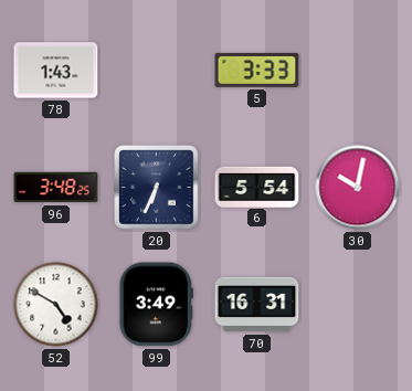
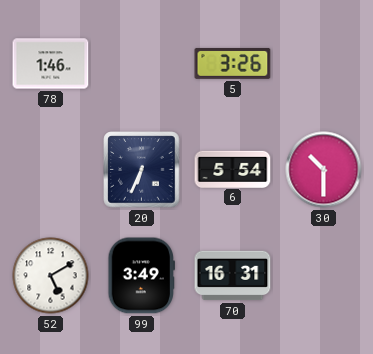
78: 1:43 -> 1:46 (51, 64)
5: 3:33 -> 3:26 (233, 63)
96: 3:48 -> none (56, 188)
30: 10:02 -> 10:30 (324, 170)
52: 4:50 -> 5:10 (51, 276)
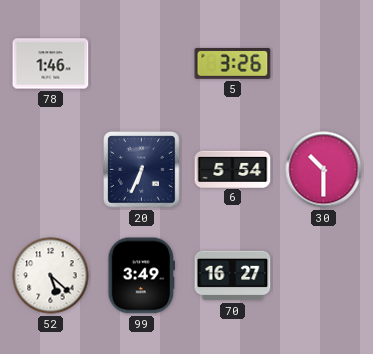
52: 5:10 -> 5:22 (51, 276)
70: 16:31 -> 16:27 (233, 276)
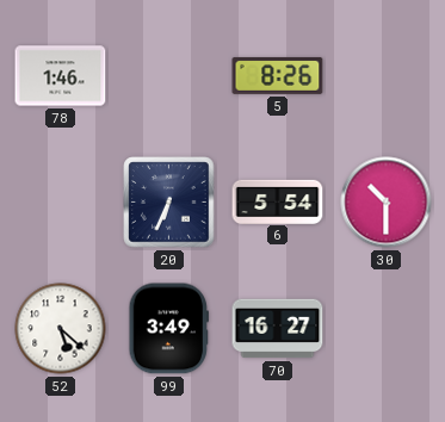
5: 3:26 -> 8:26 (278, 75)
